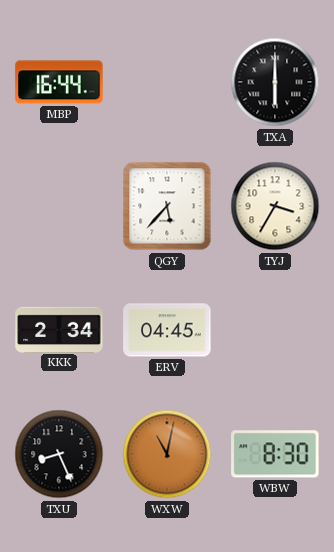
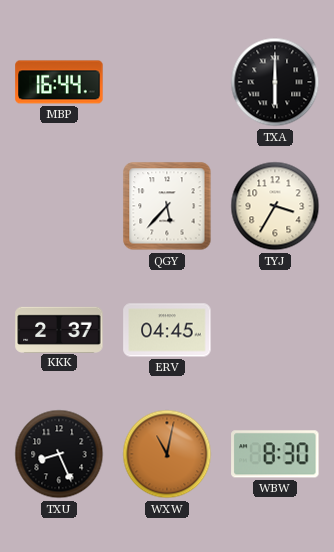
KKK: 2:34 -> 2:37 (59, 329)
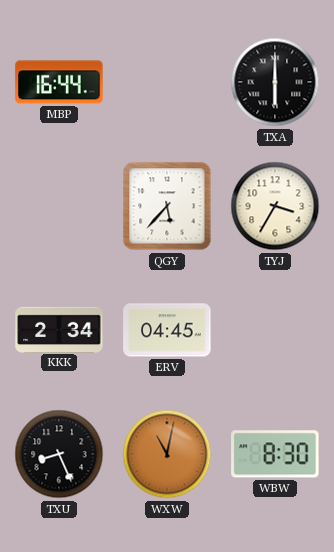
KKK: 2:37 -> 2:34 (59, 329)
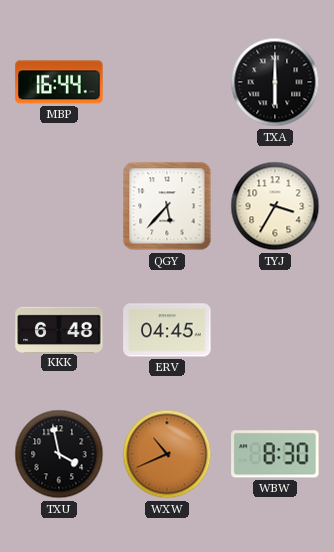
KKK: 2:34 -> 6:48 (59, 329)
TXU: 8:26 -> 3:58 (59, 454)
WXW: 11:02 -> 10:41 (167, 454)
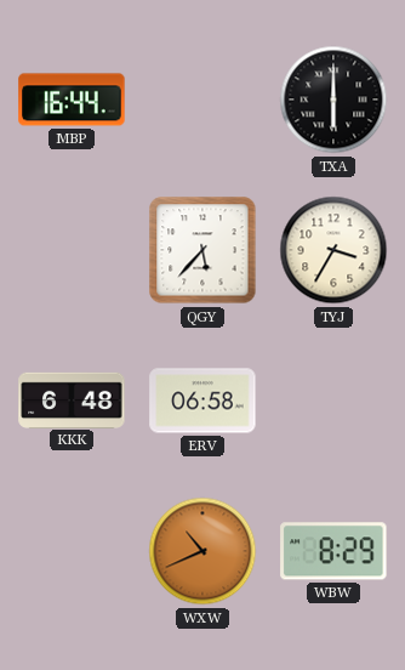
ERV: 04:45 -> 06:58 (202, 401)
TXU: 3:58 -> none (59, 454)
WBW: 8:30 -> 8:29 (333, 551)
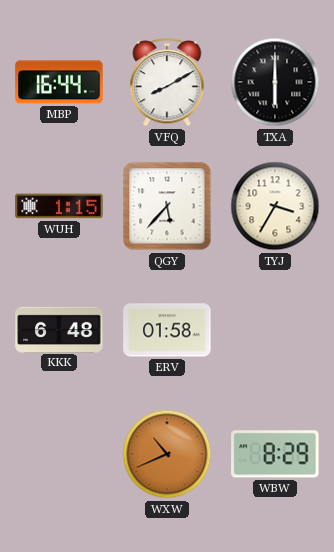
VFQ: none -> 8:10 (167, 83)
WUH: none -> 1:15 (59, 206)
ERV: 06:58 -> 01:58 (167, 330)
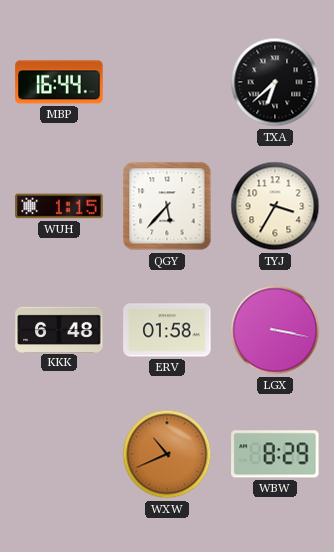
VFQ: 8:10 -> none (167, 83)
TXA: 6:00 -> 6:38 (275, 82)
LGX: none -> 3:17 (275, 330)
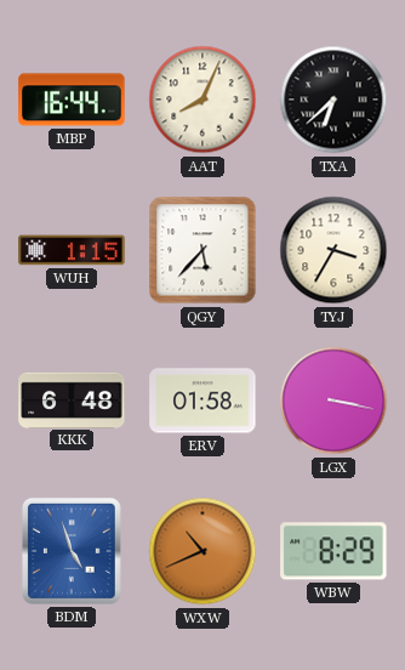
AAT: none -> 8:04 (202, 100)
BDM: none -> 4:57 (72, 551)
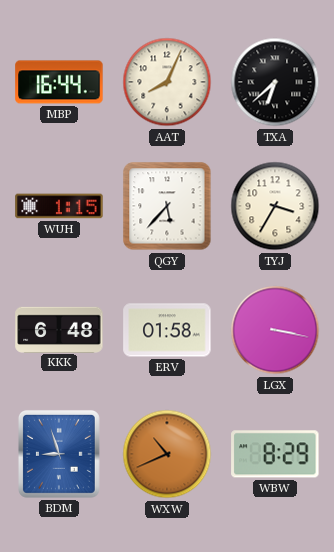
BDM: 4:57 -> 8:57 (59, 454)
